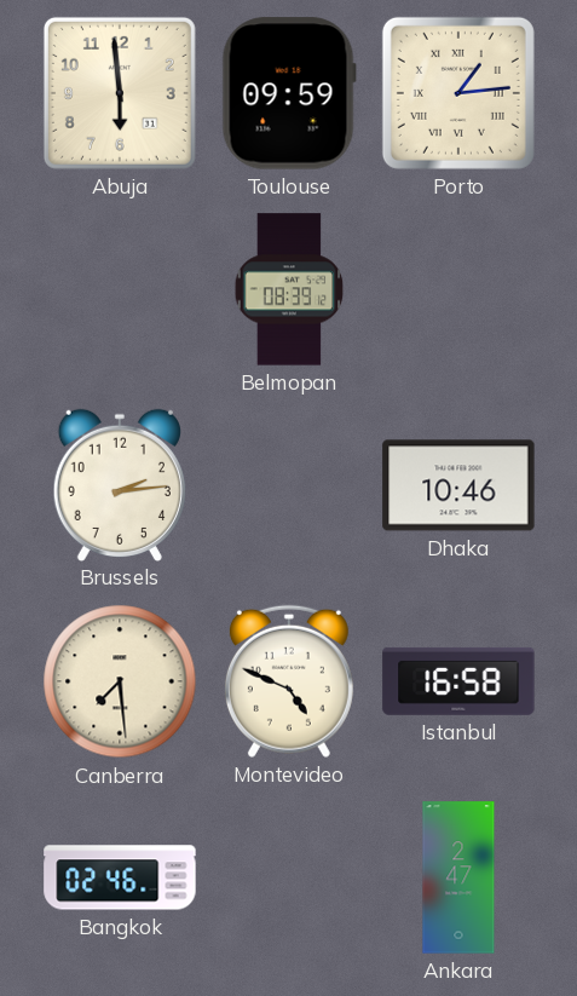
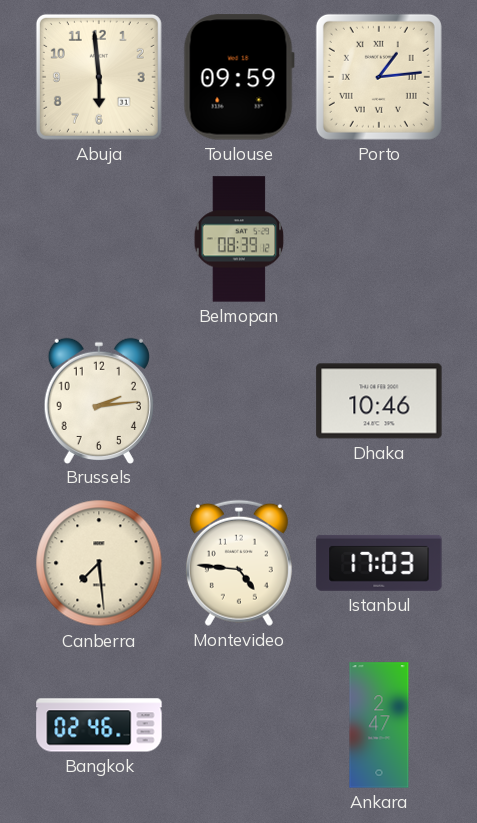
Montevideo: 4:49 -> 4:46 (239, 563)
Istanbul: 16:58 -> 17:03 (379, 563)
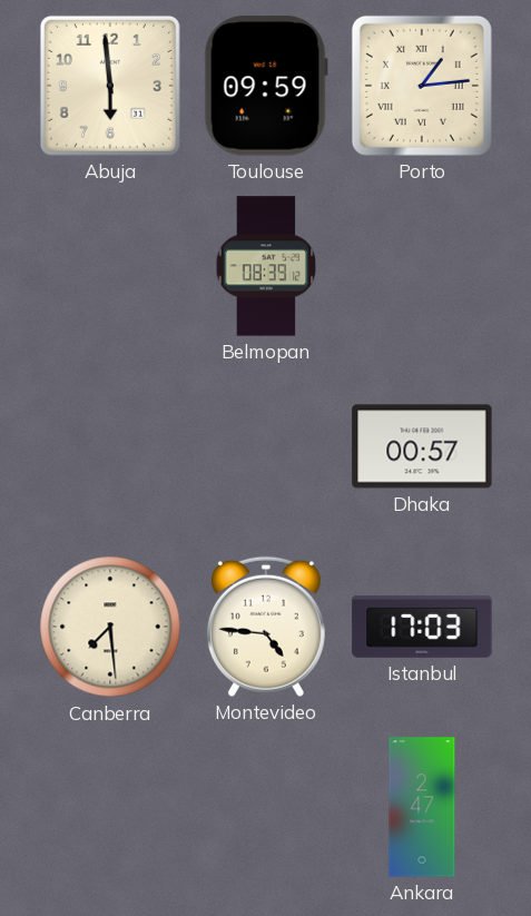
Brussels: 2:14 -> none (99, 400)
Dhaka: 10:46 -> 00:57 (422, 446)
Bangkok: 02:46 -> none (99, 725)
